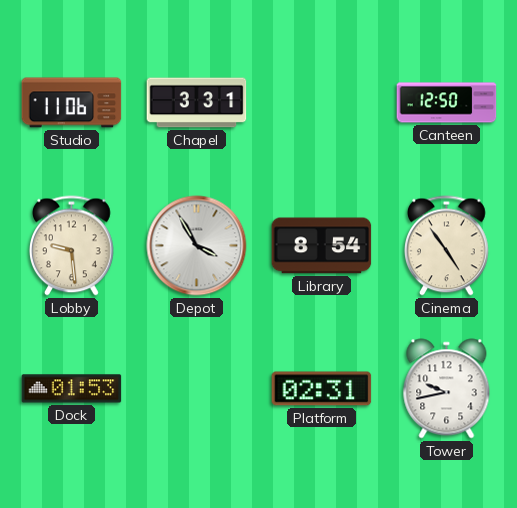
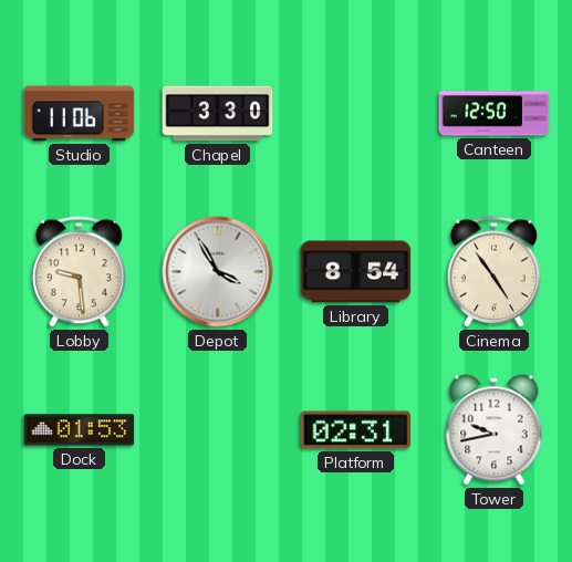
Chapel: 3:31 -> 3:30 (218, 114)
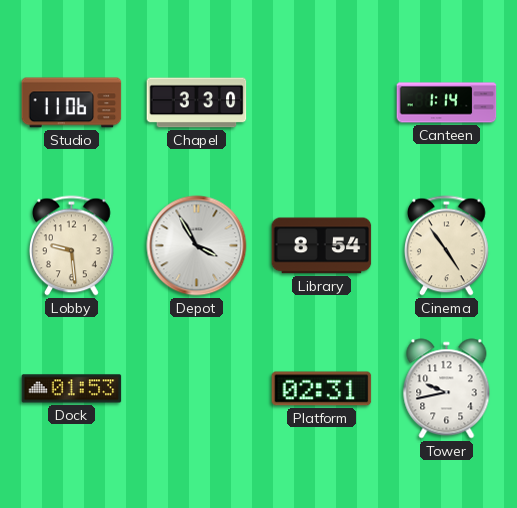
Canteen: 12:50 -> 1:14 (447, 103)
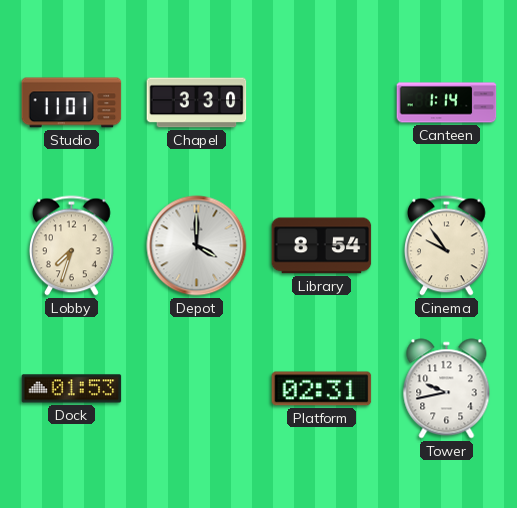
Studio: 11:06 -> 11:01 (72, 103)
Lobby: 9:29 -> 7:33 (72, 246)
Depot: 3:55 -> 4:00 (197, 246)
Cinema: 4:54 -> 9:54 (447, 246)
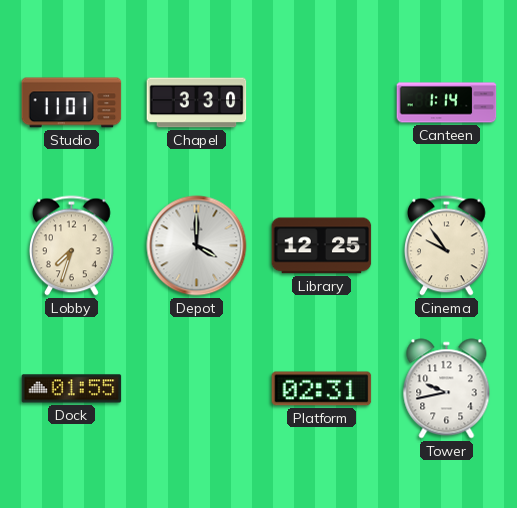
Library: 8:54 -> 12:25 (322, 246)
Dock: 01:53 -> 01:55 (72, 389)
